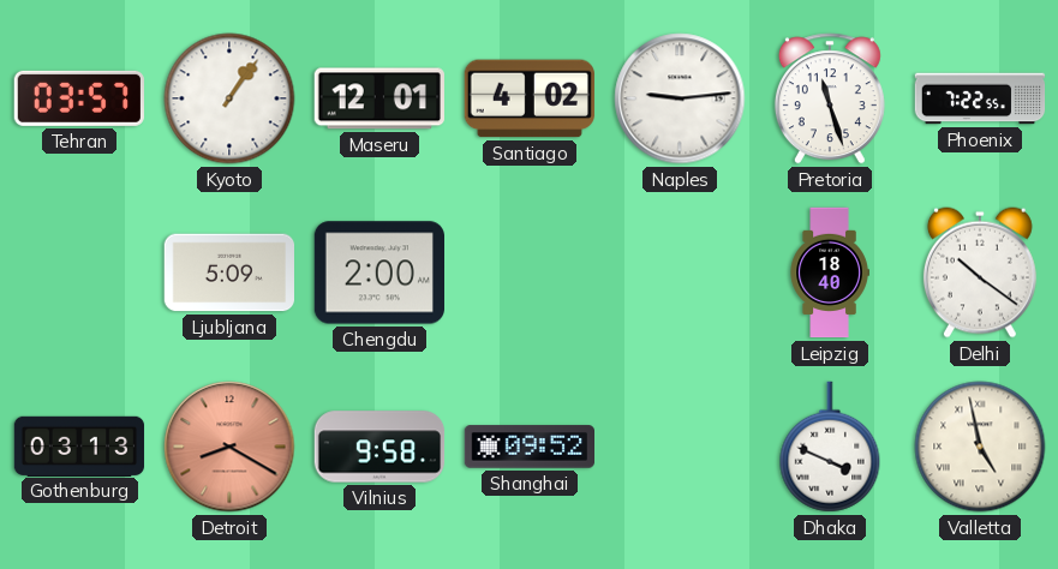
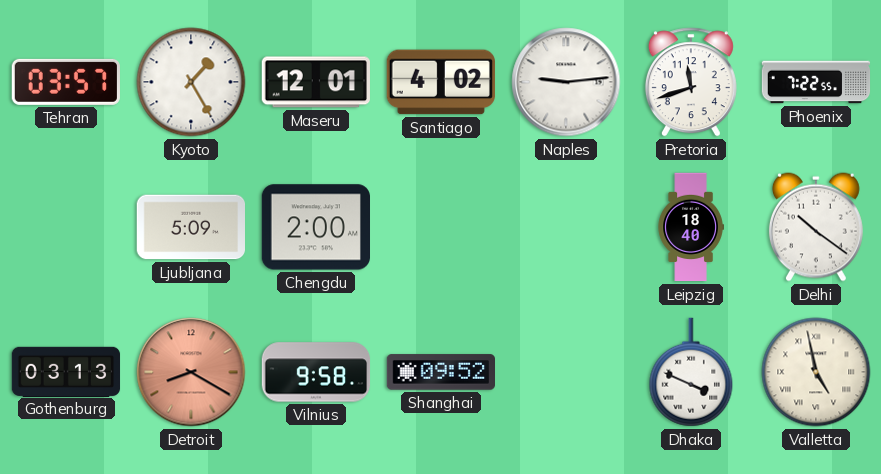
Kyoto: 1:06 -> 1:25 (191, 82)
Pretoria: 11:27 -> 11:42 (691, 82)
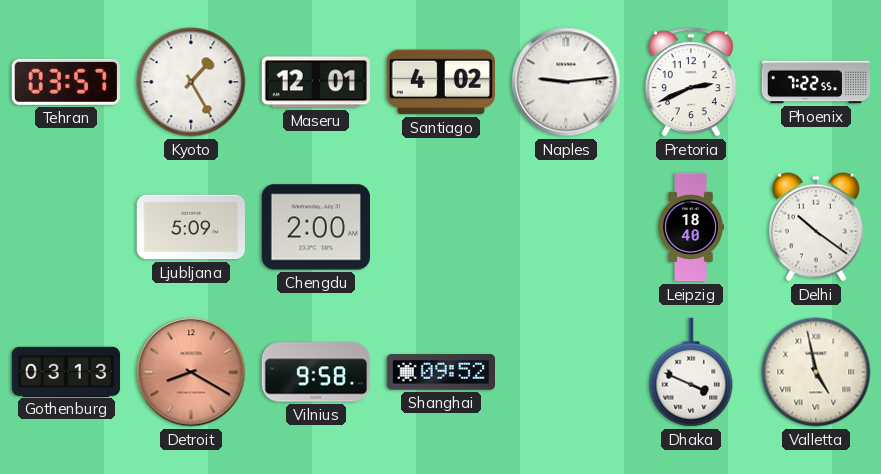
Pretoria: 11:42 -> 2:41 (691, 82)
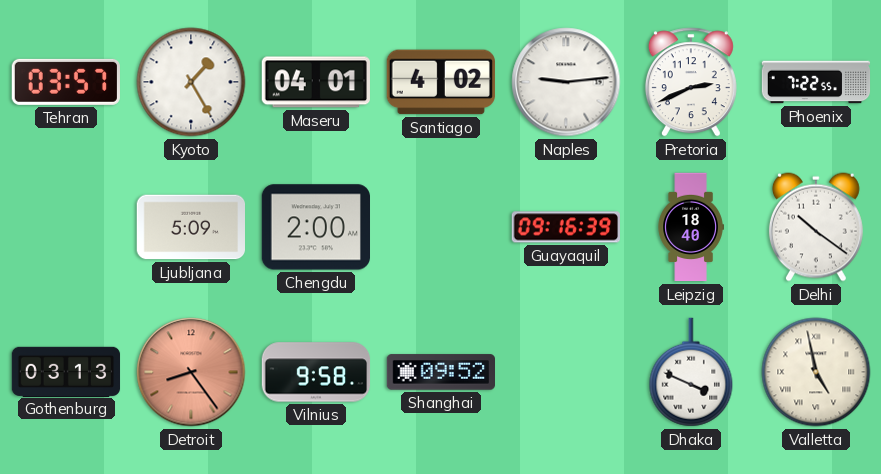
Maseru: 12:01 -> 04:01 (315, 82)
Guayaquil: none -> 09:16 (565, 227)
Detroit: 8:20 -> 8:24 (191, 372)
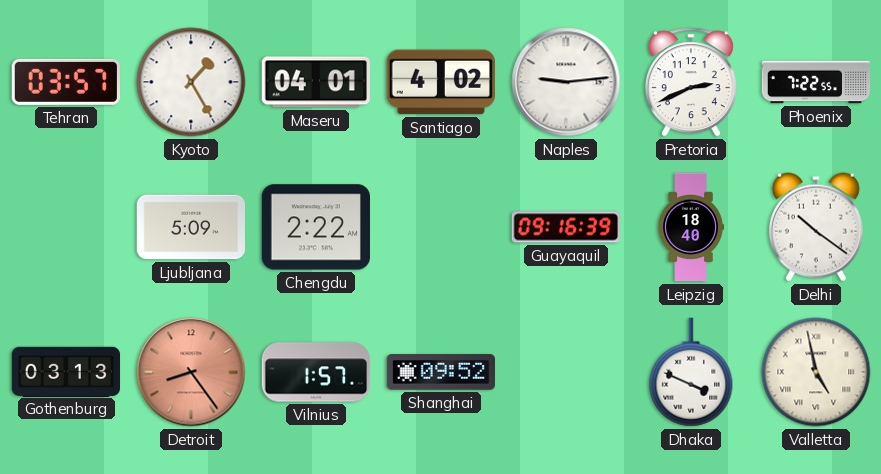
Chengdu: 2:00 -> 2:22 (315, 227)
Vilnius: 9:58 -> 1:57 (316, 372)
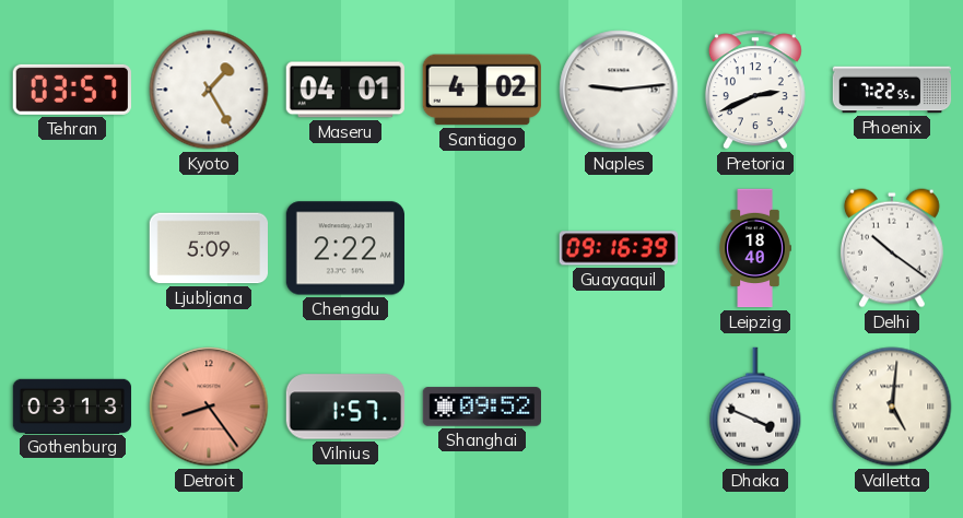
Valletta: 4:58 -> 5:01 (892, 407)
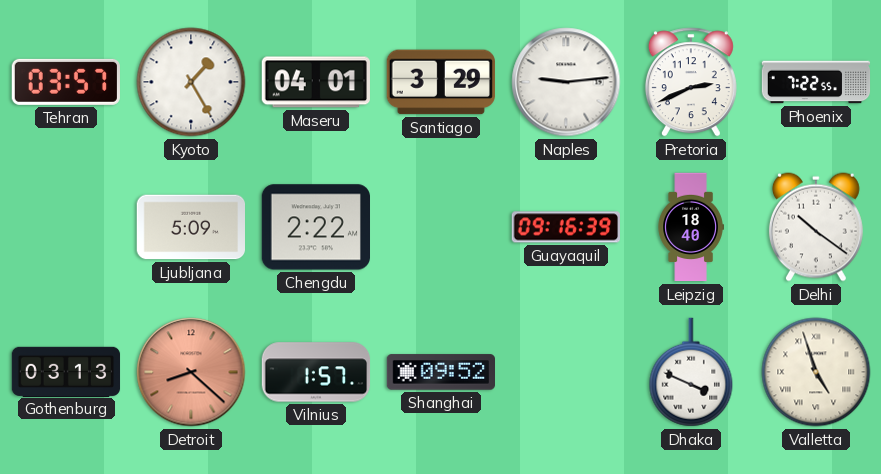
Santiago: 4:02 -> 3:29 (441, 82)
Detroit: 8:24 -> 8:22 (191, 372)
Valletta: 5:01 -> 4:57 (816, 372)
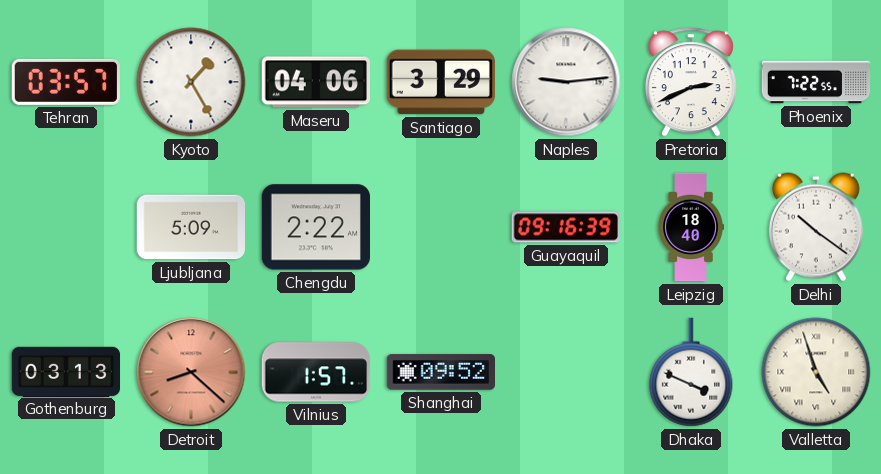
Maseru: 04:01 -> 04:06 (315, 82)
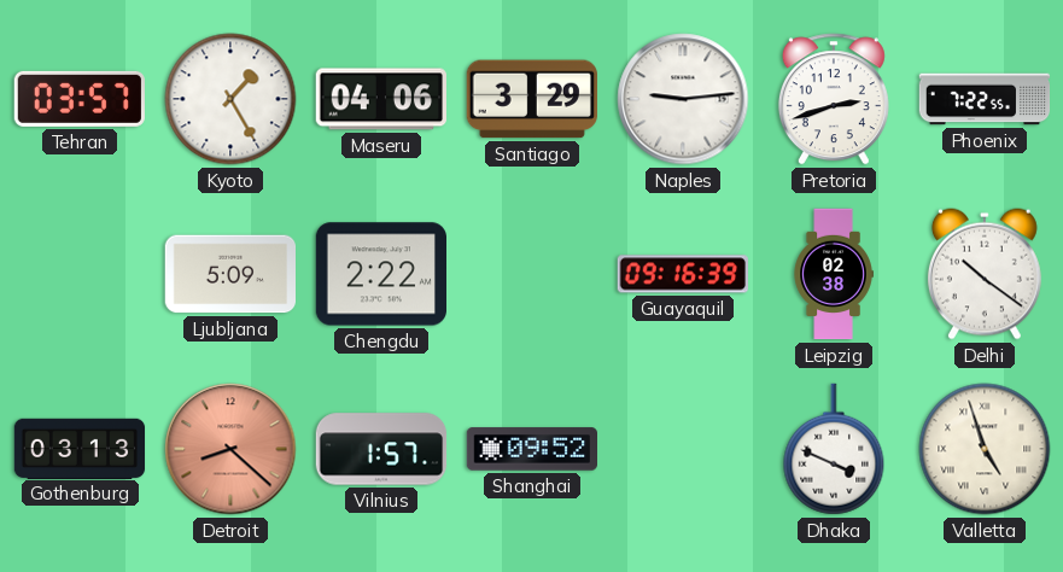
Pretoria: 2:41 -> 2:42 (834, 99)
Leipzig: 18:40 -> 02:38 (834, 274)
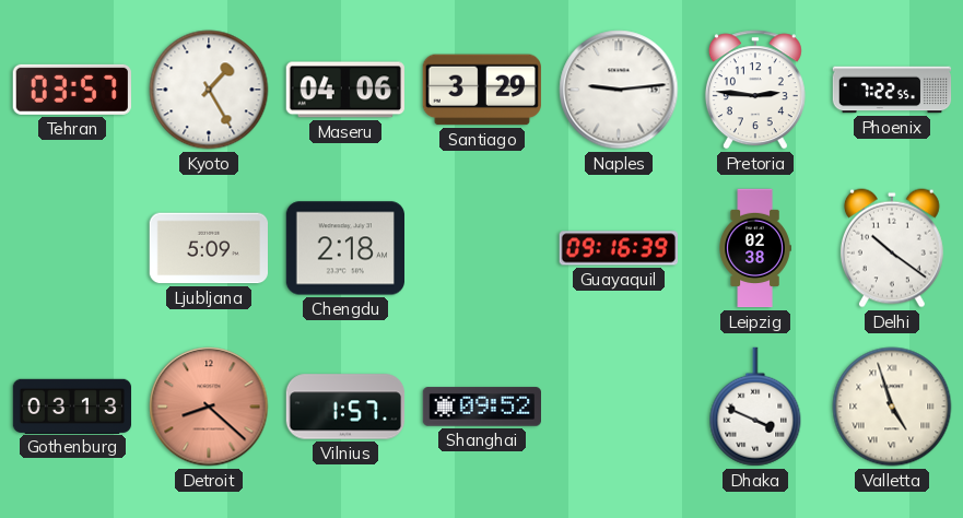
Pretoria: 2:42 -> 2:46 (755, 90)
Chengdu: 2:22 -> 2:18 (344, 248)
